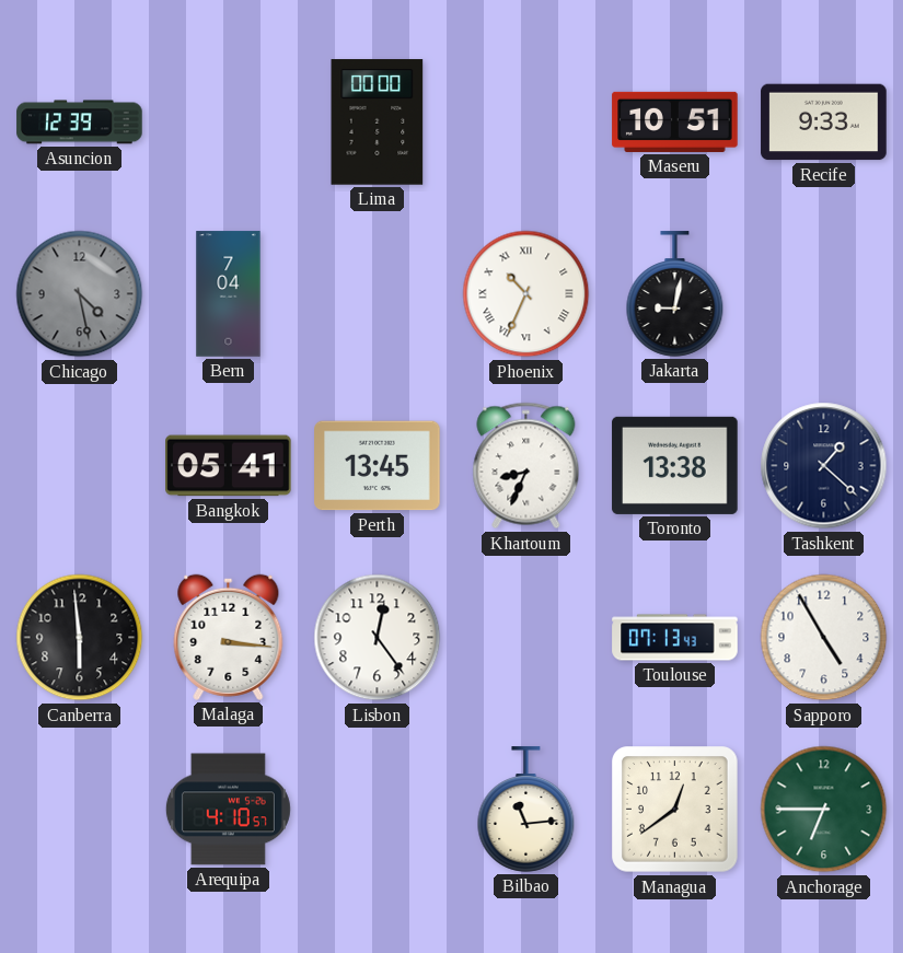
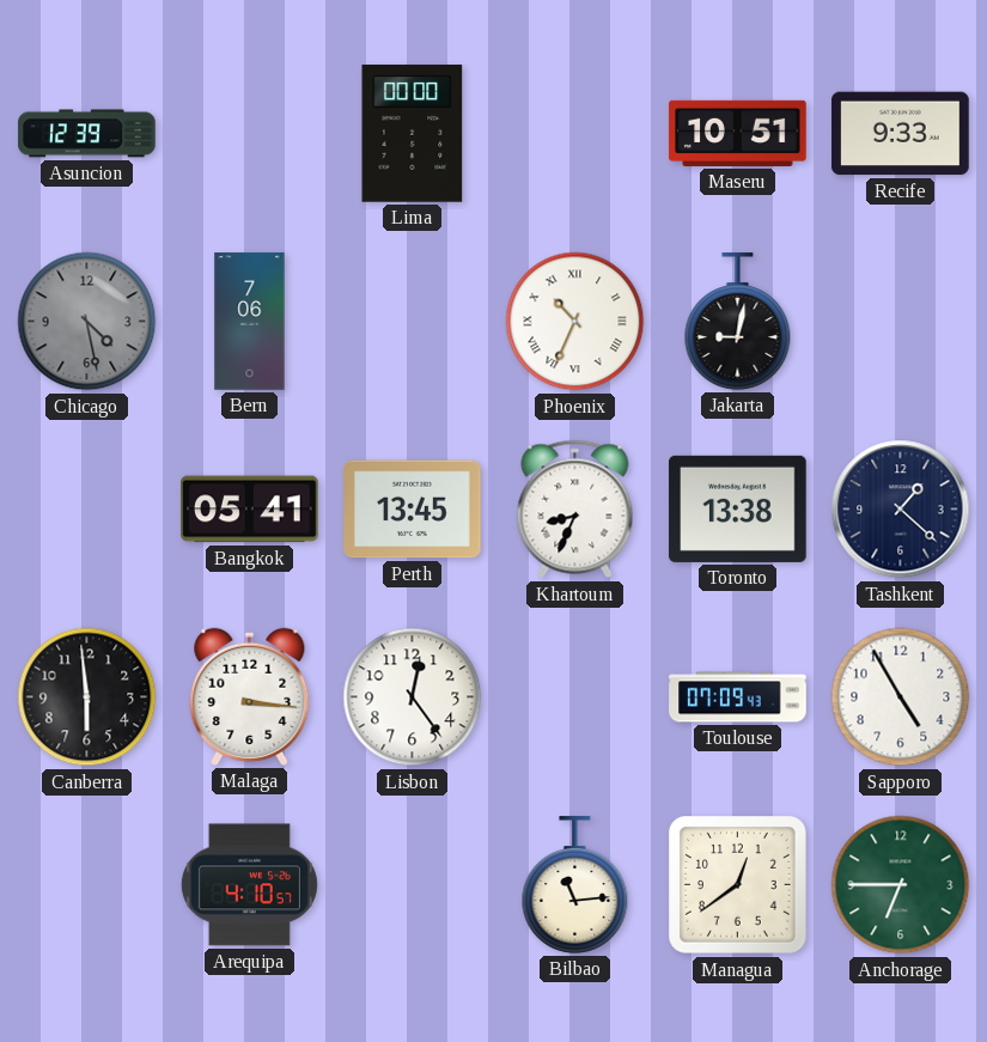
Bern: 7:04 -> 7:06 (250, 322)
Toulouse: 07:13 -> 07:09 (738, 697)
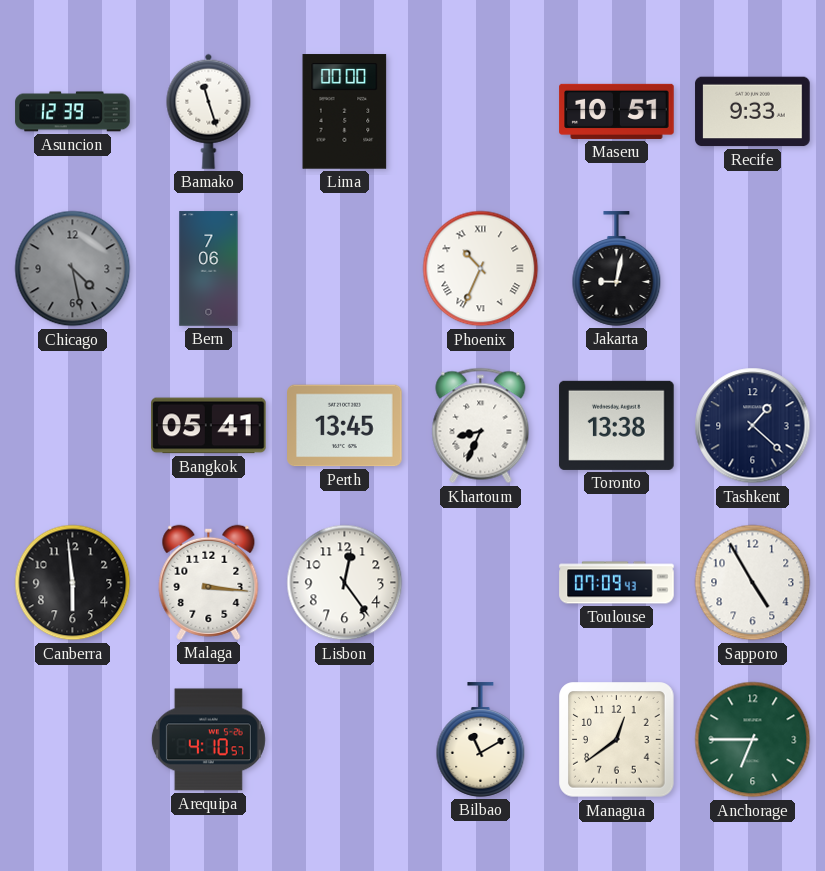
Bamako: none -> 11:27 (209, 111)
Bilbao: 11:14 -> 11:10 (481, 740)
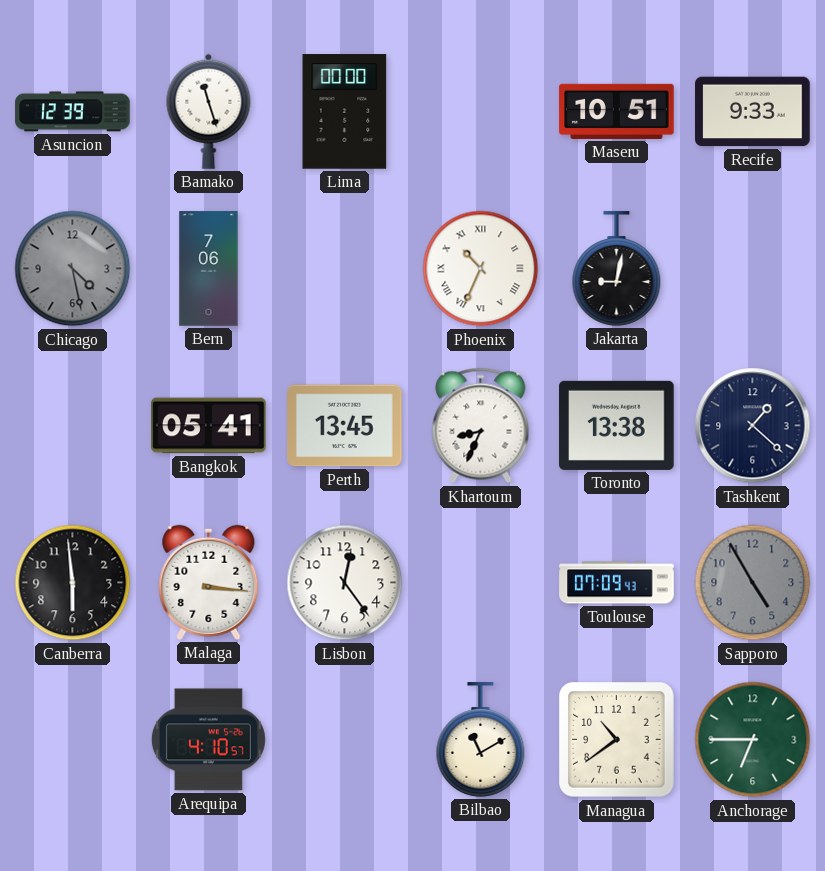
Sapporo dial: white -> grey (753, 583)
Managua: 12:39 -> 10:39 (617, 740)
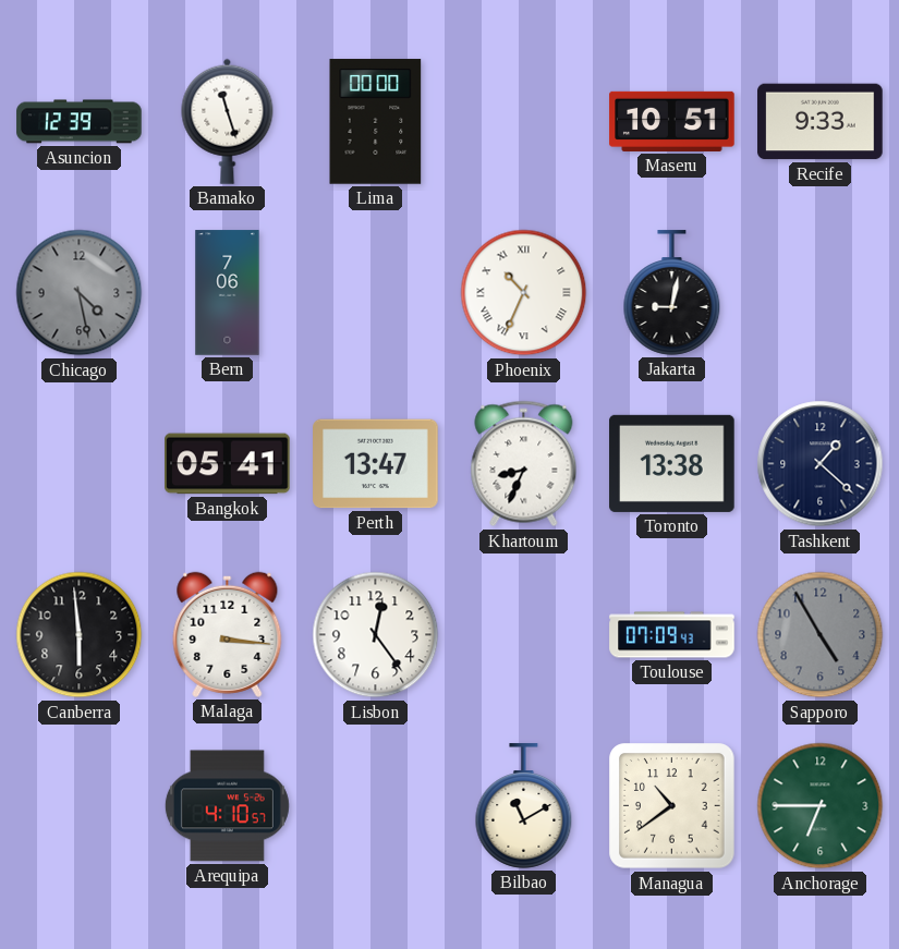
Perth: 13:45 -> 13:47 (376, 464)
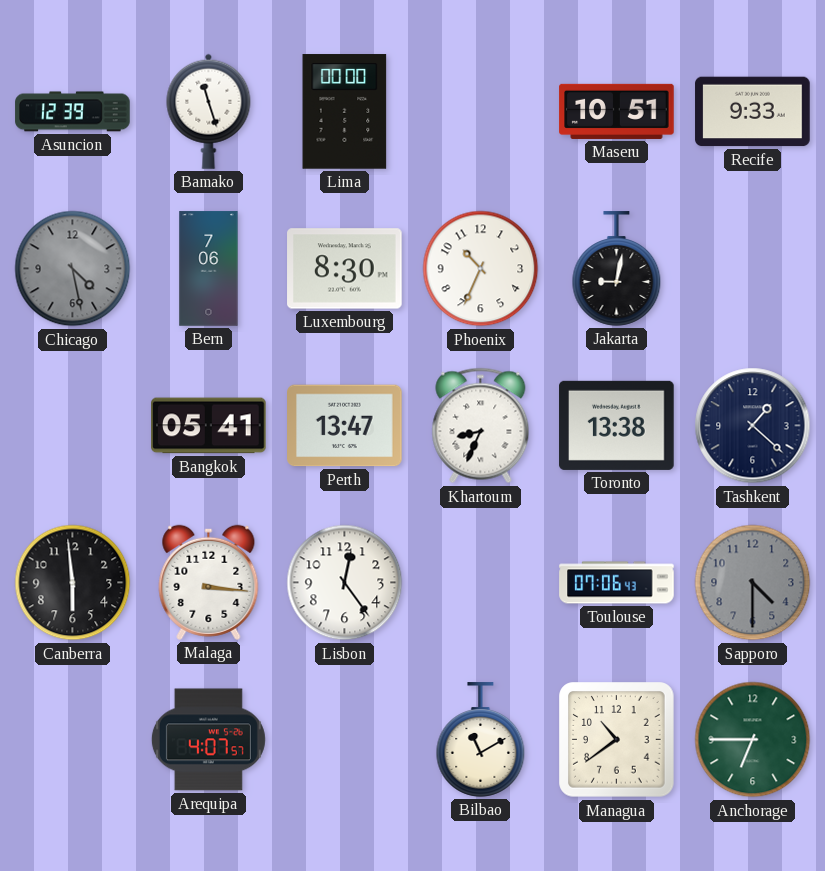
Luxembourg: none -> 8:30 (345, 269)
Phoenix numerals: Roman -> Arabic (481, 269)
Toulouse: 07:09 -> 07:06 (617, 583)
Sapporo: 4:55 -> 4:30 (753, 583)
Arequipa: 4:10 -> 4:07 (208, 740)
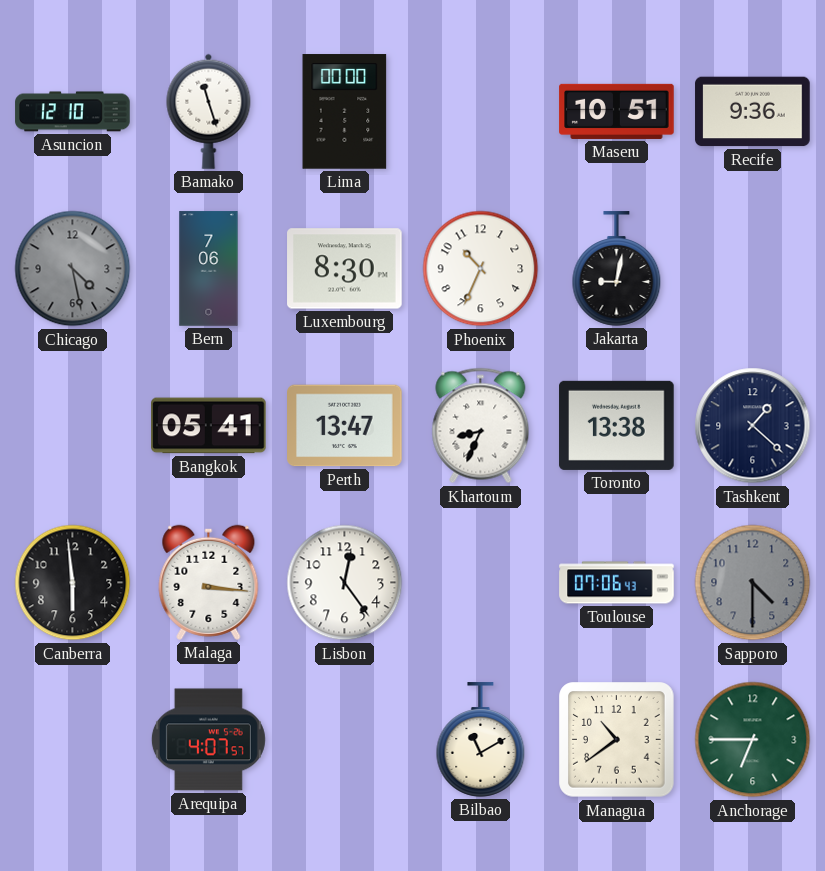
Asuncion: 12:39 -> 12:10 (73, 112)
Recife: 9:33 -> 9:36 (753, 112)
